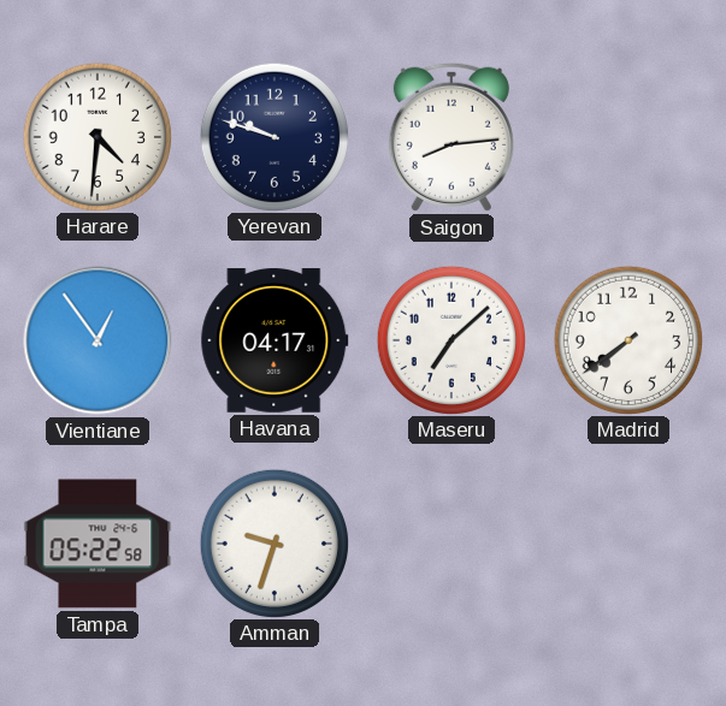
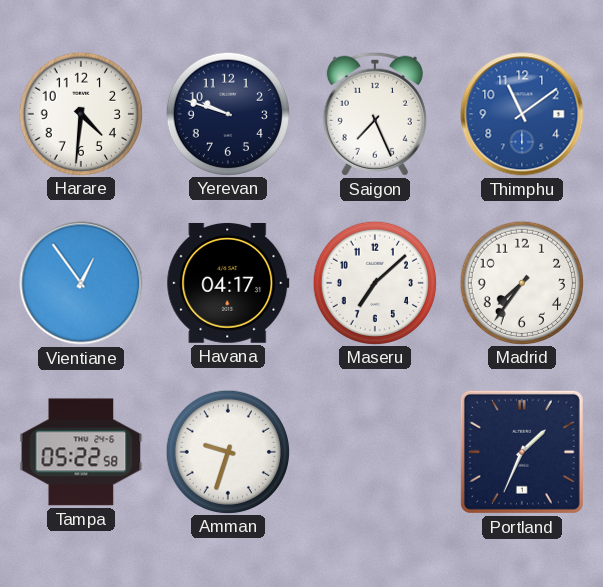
Saigon: 8:14 -> 7:26 (375, 114)
Thimphu: none -> 11:09 (522, 114)
Madrid: 7:39 -> 7:36 (521, 282)
Portland: none -> 1:34 (522, 452)
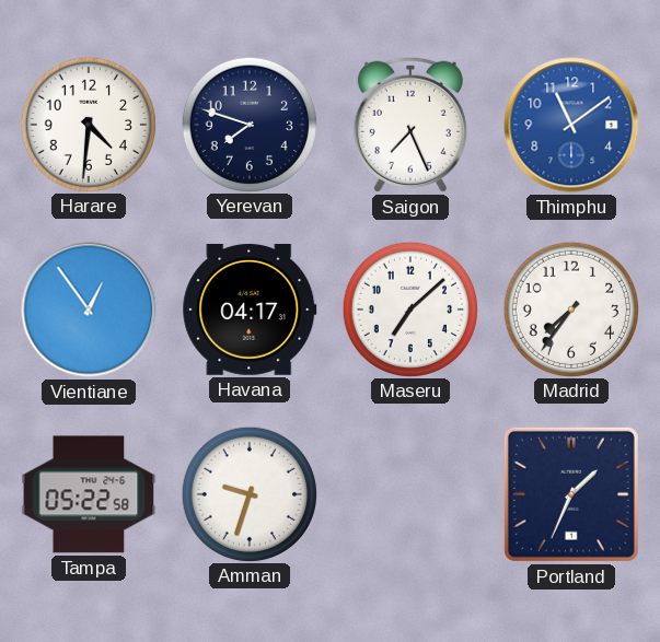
Yerevan: 9:48 -> 7:48 (248, 124)
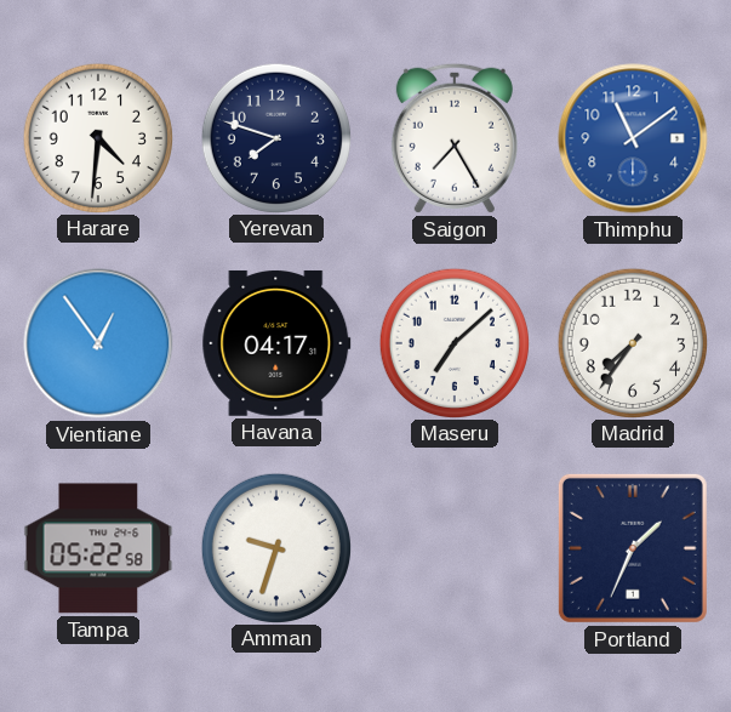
Saigon: 7:26 -> 7:25 (455, 138)
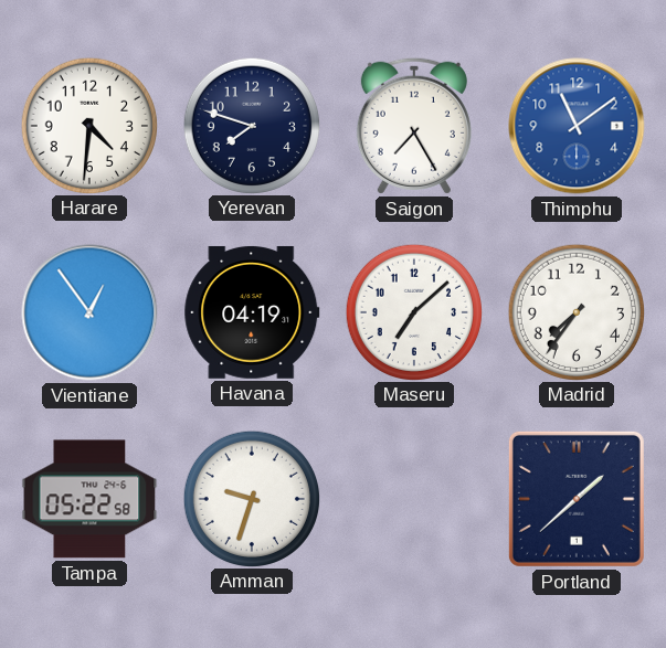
Havana: 04:17 -> 04:19 (252, 312)
Portland: 1:34 -> 1:38 (577, 499)
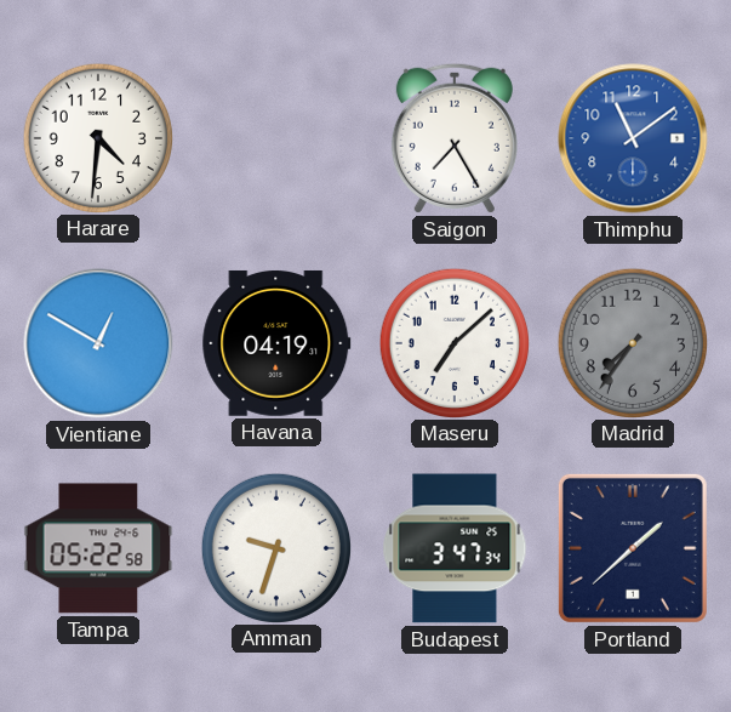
Yerevan: 7:48 -> none (251, 125)
Vientiane: 12:54 -> 12:50 (98, 343)
Madrid dial: white -> grey (632, 342)
Budapest: none -> 3:47 (455, 548)
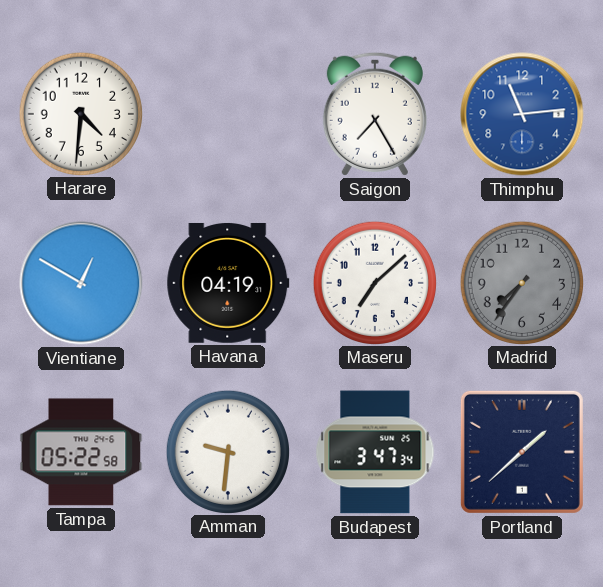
Thimphu: 11:09 -> 11:14 (522, 114)
Amman: 9:33 -> 9:31 (227, 451)
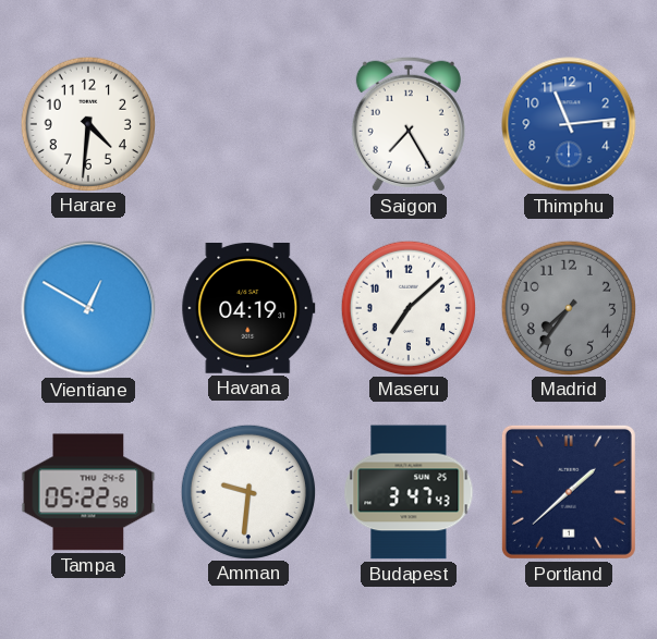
Budapest: 3:47:34 -> 3:47:43 (409, 492)
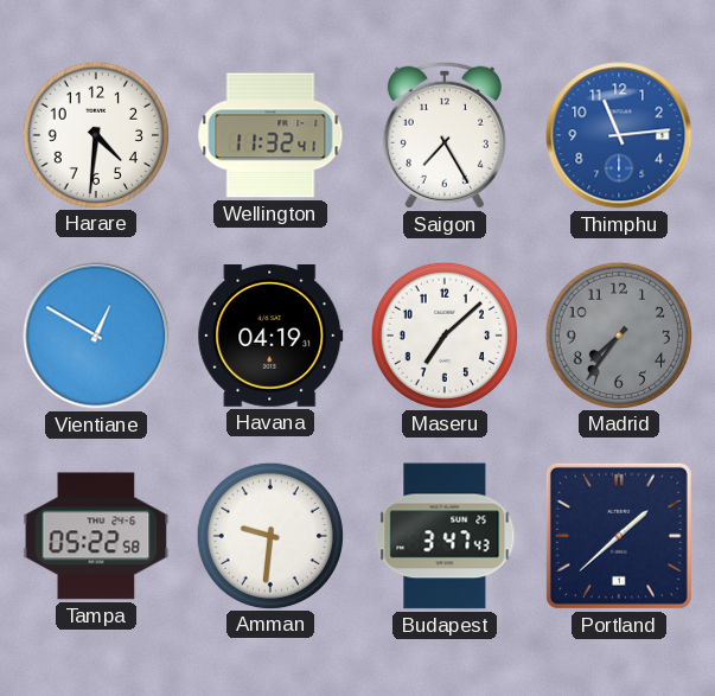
Wellington: none -> 11:32 (270, 135)
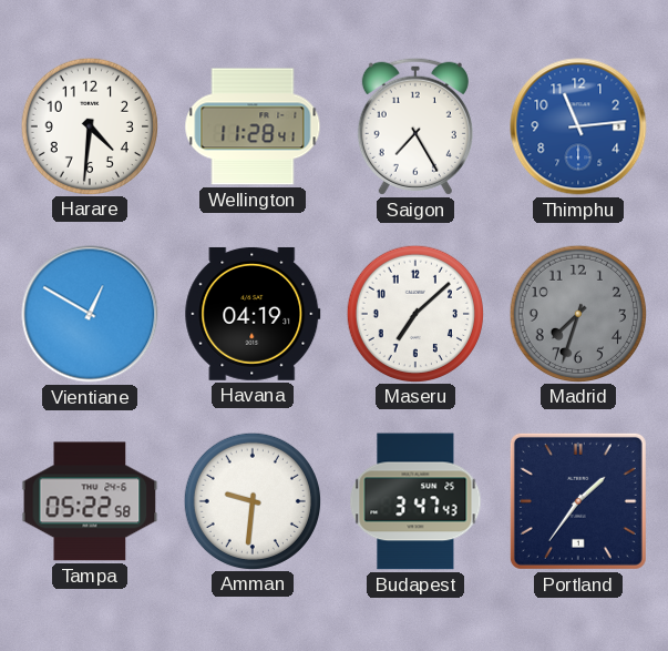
Wellington: 11:32 -> 11:28 (253, 126)
Madrid: 7:36 -> 7:33 (577, 313)
Portland: 1:38 -> 1:36 (578, 501)
